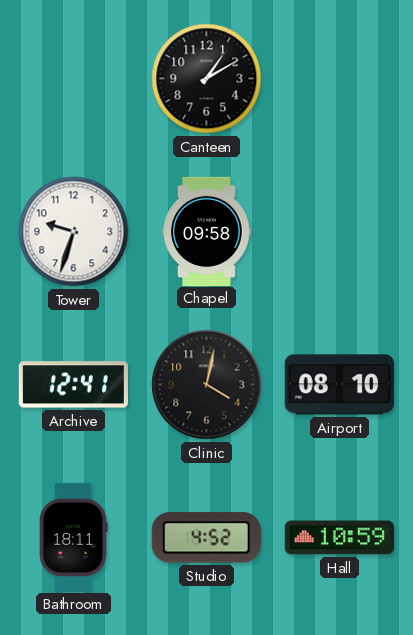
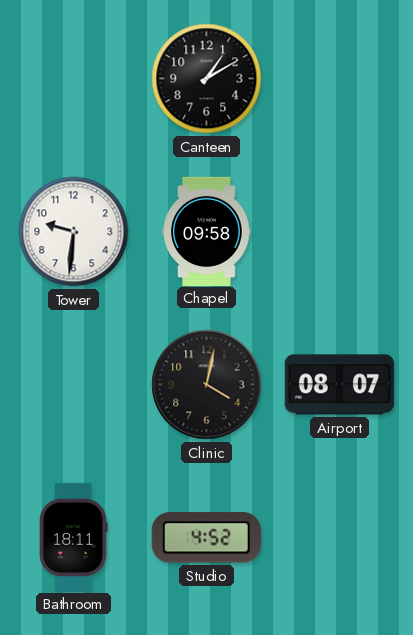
Tower: 9:33 -> 9:31 (74, 232)
Archive: 12:41 -> none (73, 385)
Airport: 08:10 -> 08:07 (339, 385)
Hall: 10:59 -> none (339, 538)
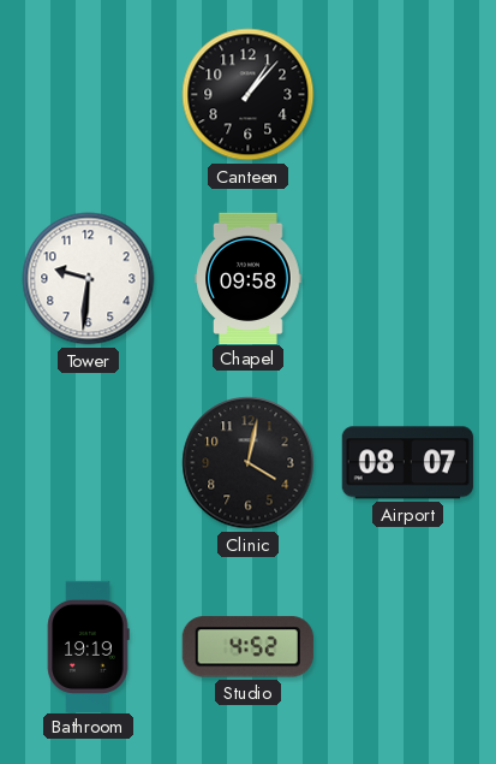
Canteen: 1:10 -> 1:07 (249, 95)
Bathroom: 18:11 -> 19:19 (88, 646)
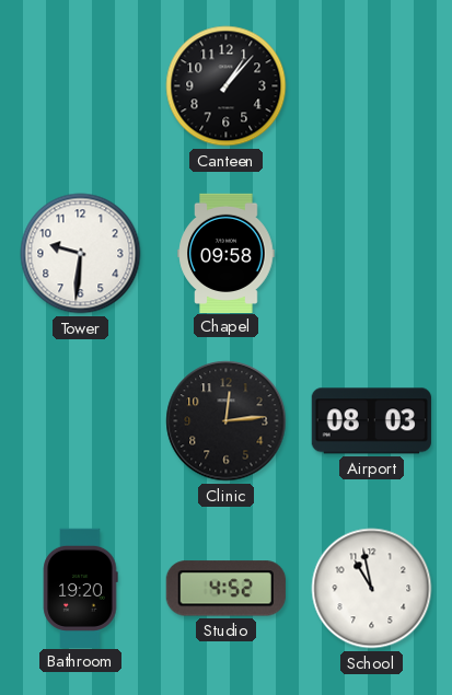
Clinic: 4:02 -> 12:14 (227, 421)
Airport: 08:07 -> 08:03 (371, 421)
Bathroom: 19:19 -> 19:20 (80, 588)
School: none -> 10:58 (372, 589)
